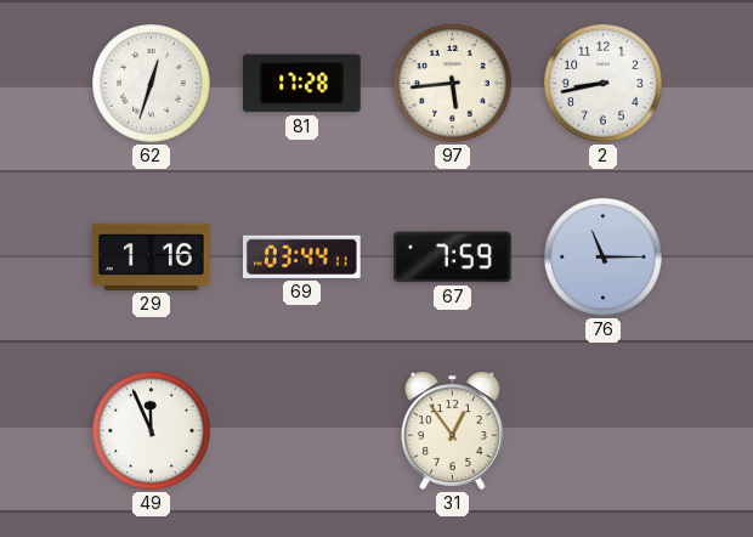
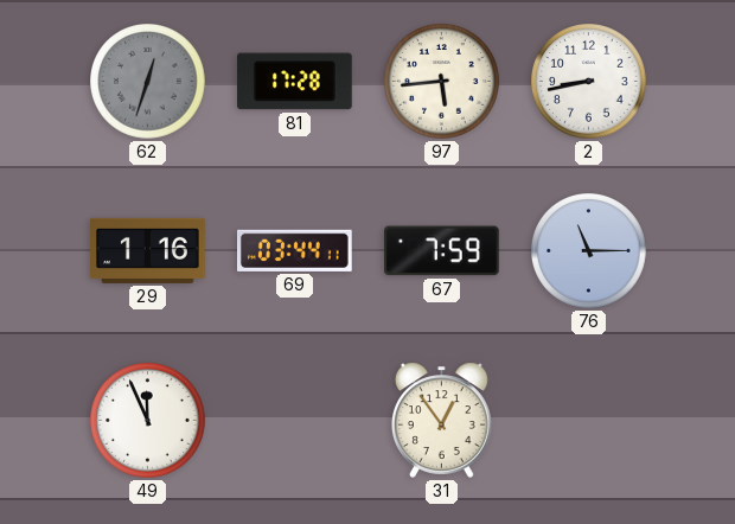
62 dial: white -> grey (148, 82)
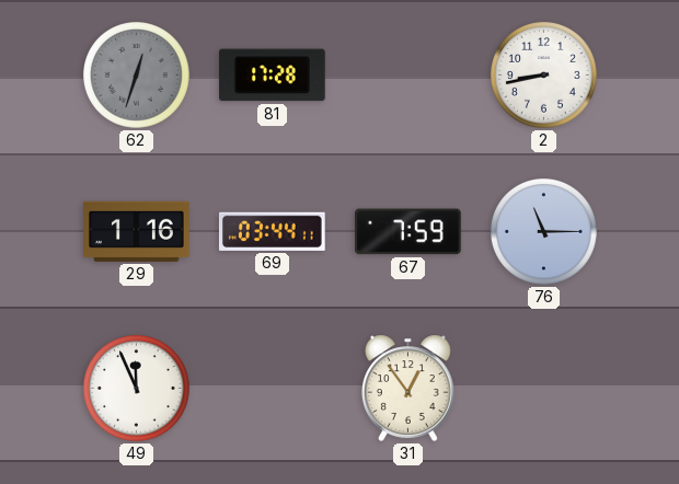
97: 5:44 -> none (442, 82)
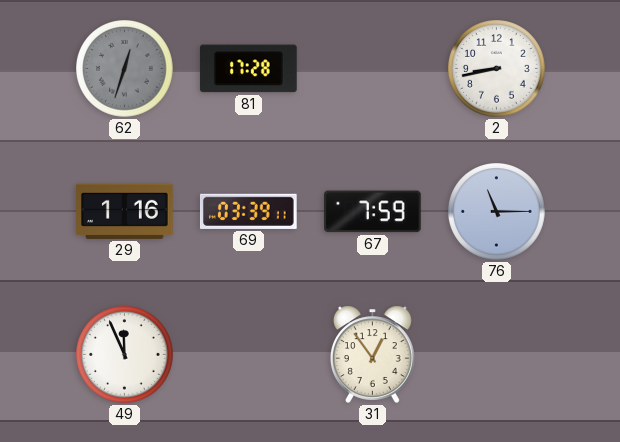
69: 03:44 -> 03:39 (249, 211)
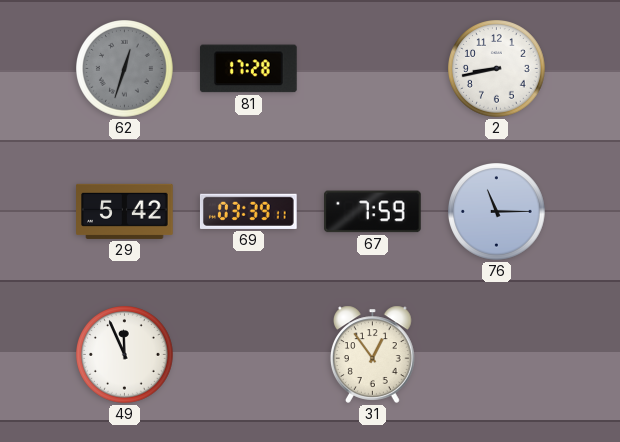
29: 1:16 -> 5:42 (125, 211)
